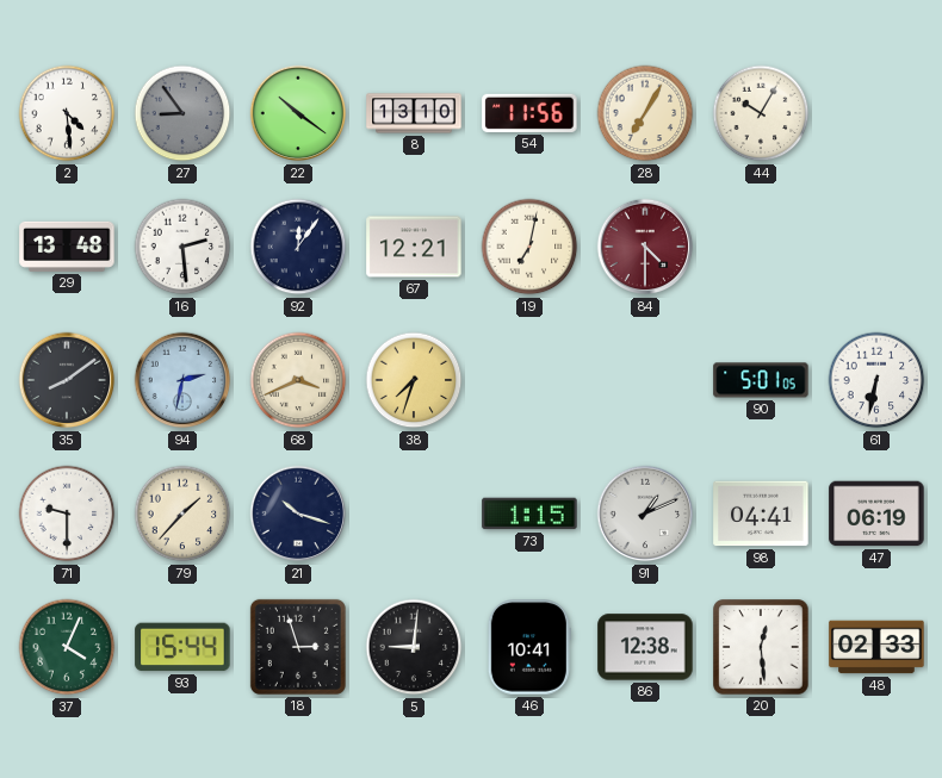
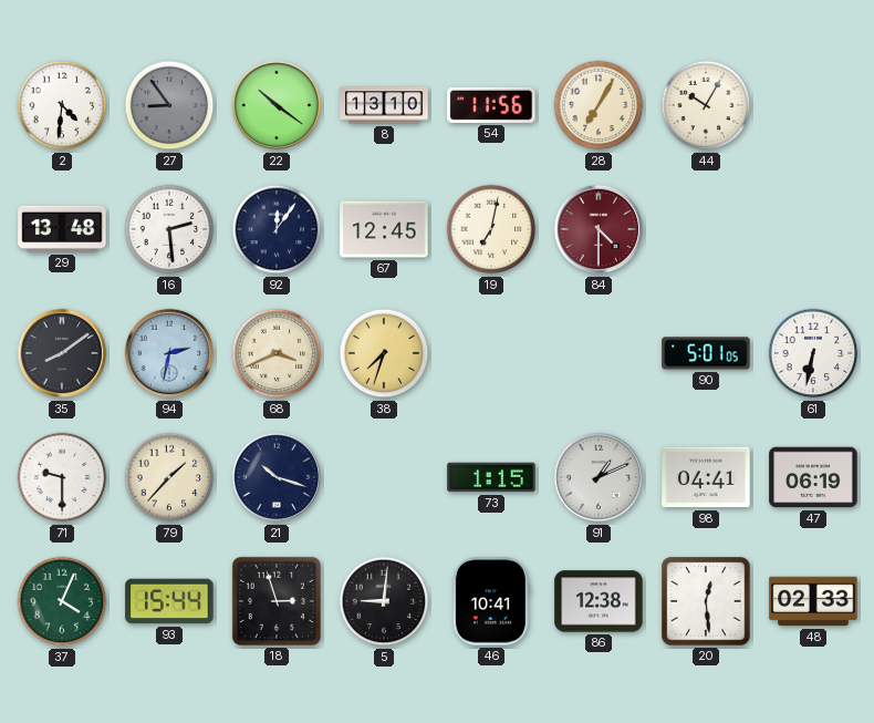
2: 4:29 -> 4:31 (62, 105)
67: 12:21 -> 12:45 (384, 229)
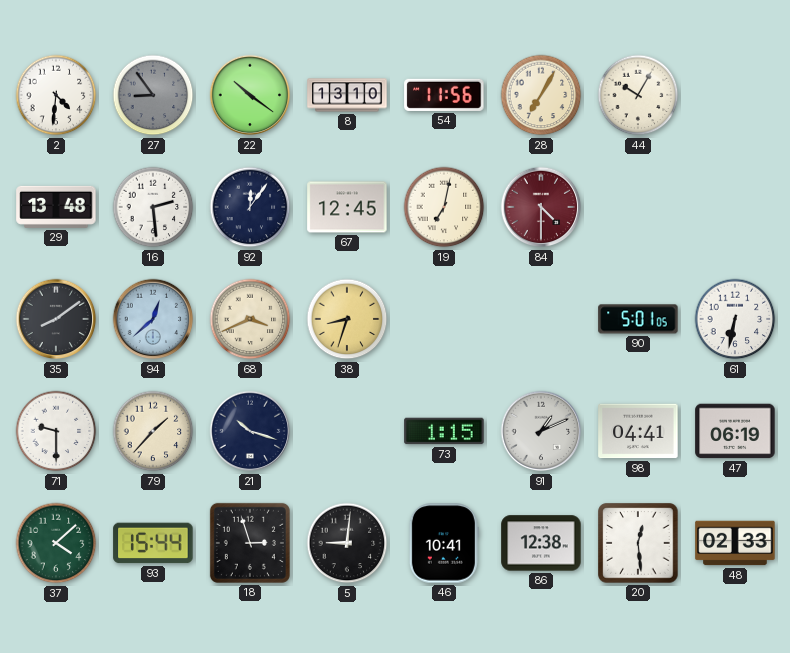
94: 2:32 -> 12:38 (153, 319)
38: 7:33 -> 8:33 (347, 319)
37: 4:04 -> 4:08 (56, 543)
